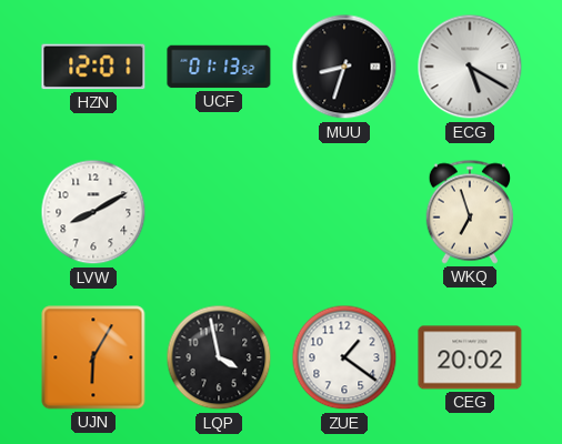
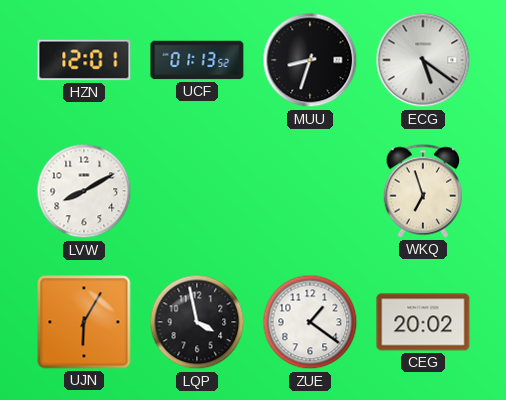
ECG: 5:20 -> 5:21 (423, 60)
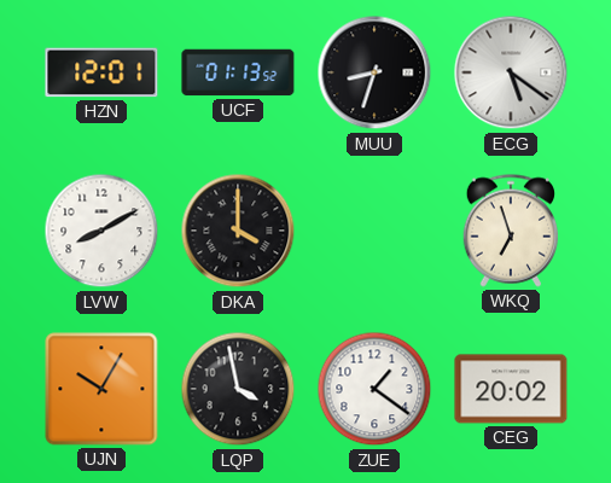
DKA: none -> 4:00 (238, 231)
UJN: 6:05 -> 10:05 (101, 389)
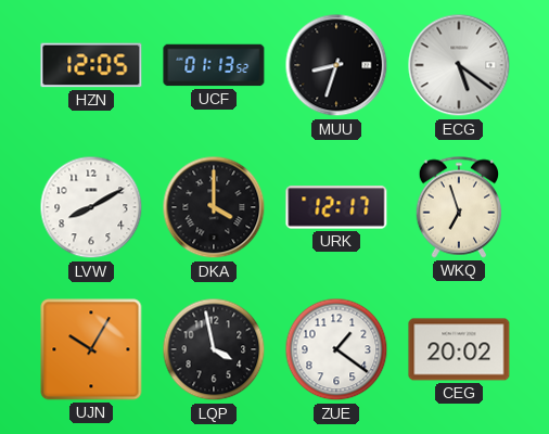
HZN: 12:01 -> 12:05 (91, 65)
URK: none -> 12:17 (336, 207)
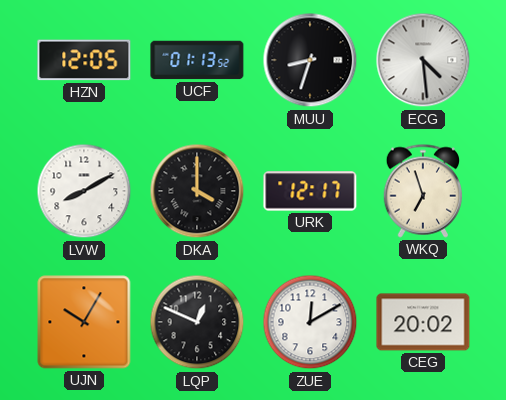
ECG: 5:21 -> 4:29 (423, 60)
LQP: 3:58 -> 12:49 (197, 322)
ZUE: 1:21 -> 12:10 (310, 322)
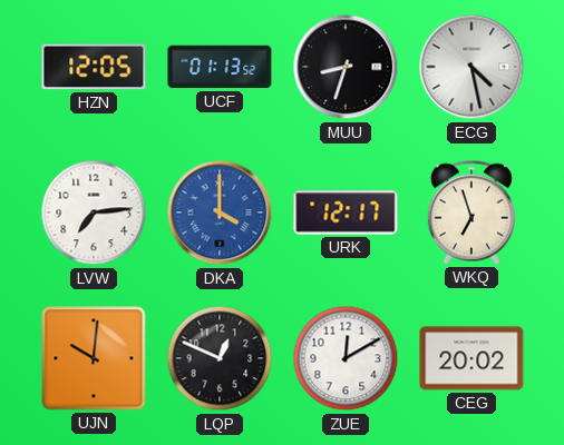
ECG: 4:29 -> 4:28 (471, 67)
LVW: 8:10 -> 7:14 (94, 212)
DKA dial: black -> blue (220, 212)
UJN: 10:05 -> 10:01 (94, 358)
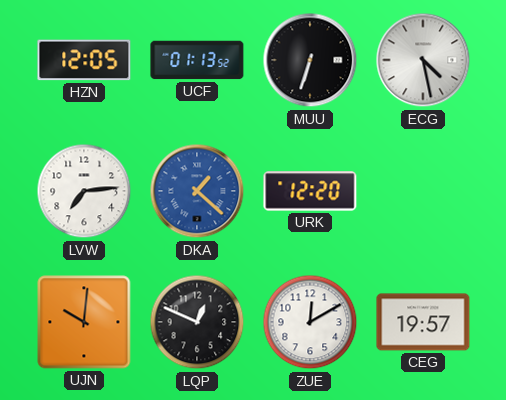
MUU: 8:33 -> 6:33 (310, 60)
DKA: 4:00 -> 1:22 (197, 191)
URK: 12:17 -> 12:20 (310, 191)
WKQ: 6:57 -> none (470, 212)
CEG: 20:02 -> 19:57 (423, 322)
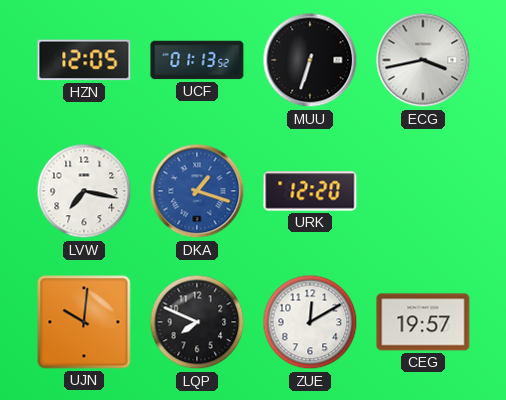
ECG: 4:28 -> 3:43 (423, 60)
LVW: 7:14 -> 7:17 (84, 191)
DKA: 1:22 -> 1:18 (197, 191)
LQP: 12:49 -> 7:49 (197, 322)
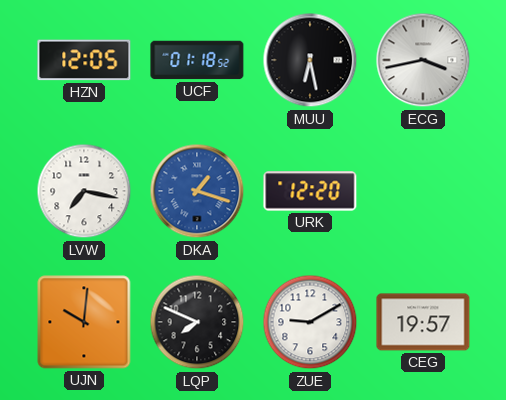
UCF: 01:13 -> 01:18 (197, 60)
MUU: 6:33 -> 6:28 (310, 60)
ZUE: 12:10 -> 9:10 (310, 322)
